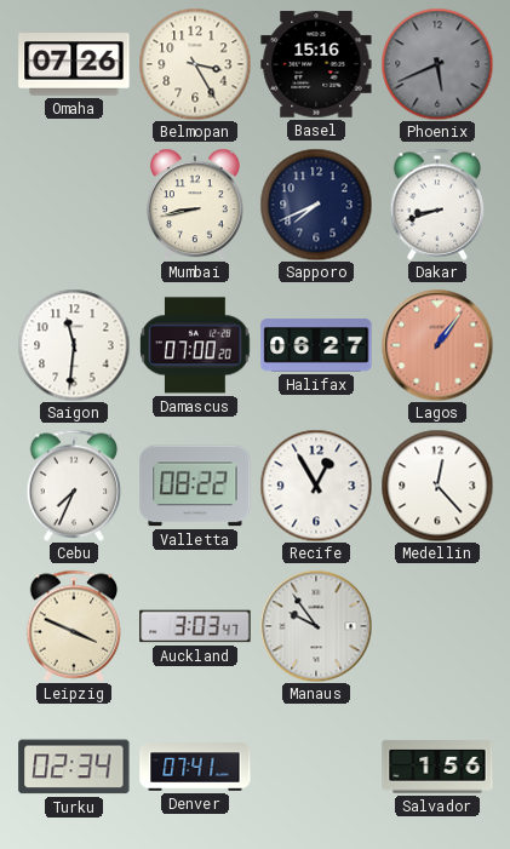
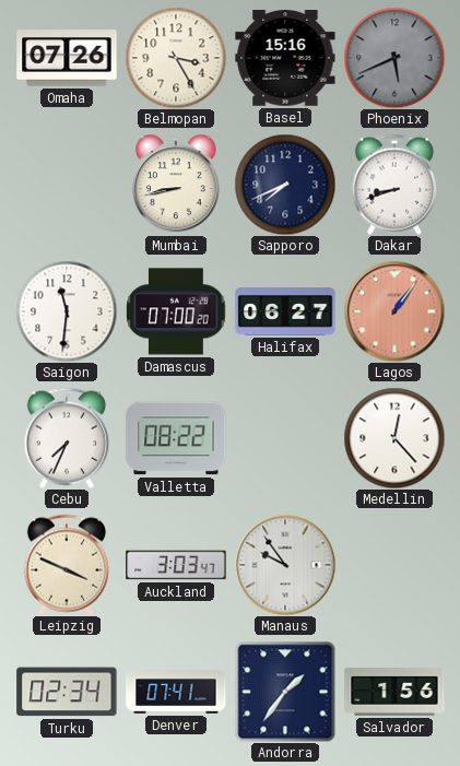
Recife: 12:55 -> none (316, 486)
Andorra: none -> 1:36 (285, 692)
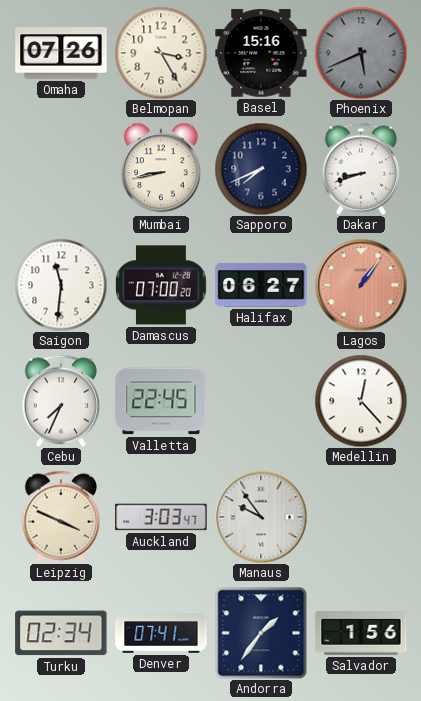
Valletta: 08:22 -> 22:45 (161, 401)
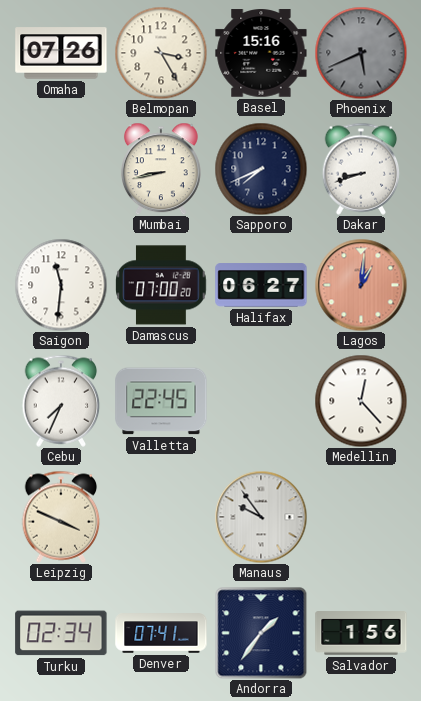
Lagos: 1:06 -> 1:01 (361, 285)
Auckland: 3:03 -> none (161, 517)
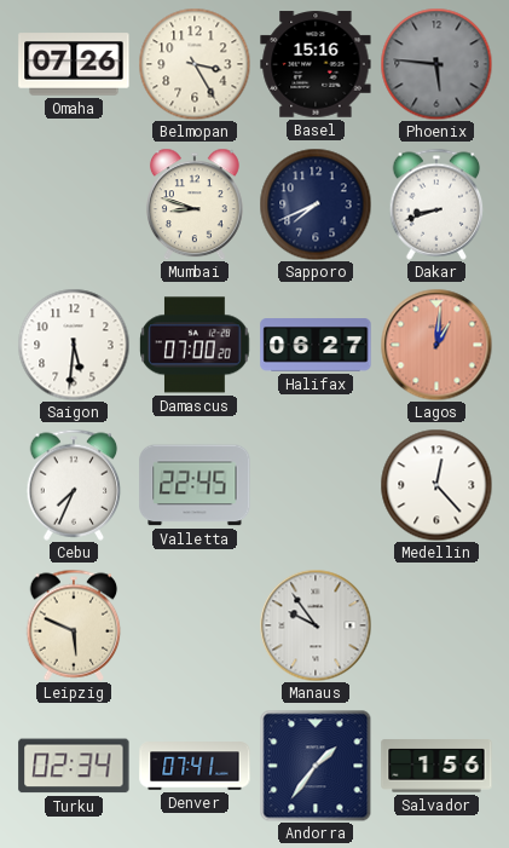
Phoenix: 5:41 -> 5:46 (436, 64)
Mumbai: 8:43 -> 8:48 (195, 204)
Saigon: 11:31 -> 5:31 (74, 345)
Leipzig: 3:49 -> 5:49 (74, 625)
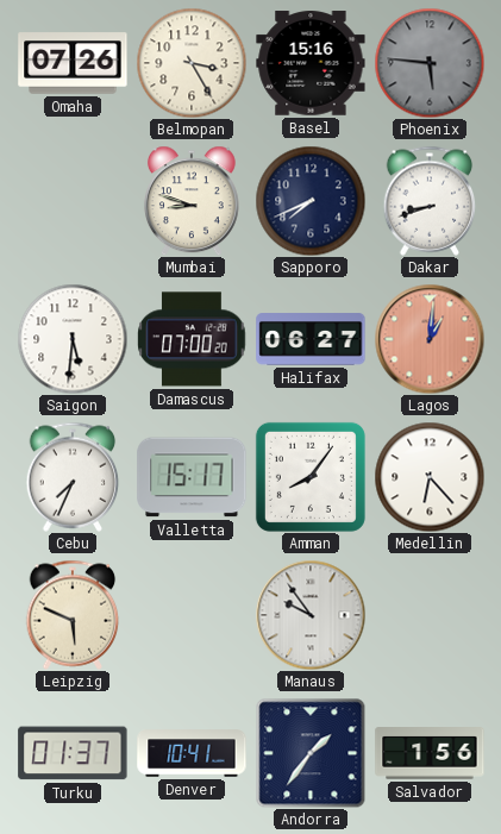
Valletta: 22:45 -> 15:17 (192, 477)
Amman: none -> 8:06 (311, 477)
Medellin: 12:23 -> 6:23 (430, 477)
Turku: 02:34 -> 01:37 (73, 753)
Denver: 07:41 -> 10:41 (192, 753)
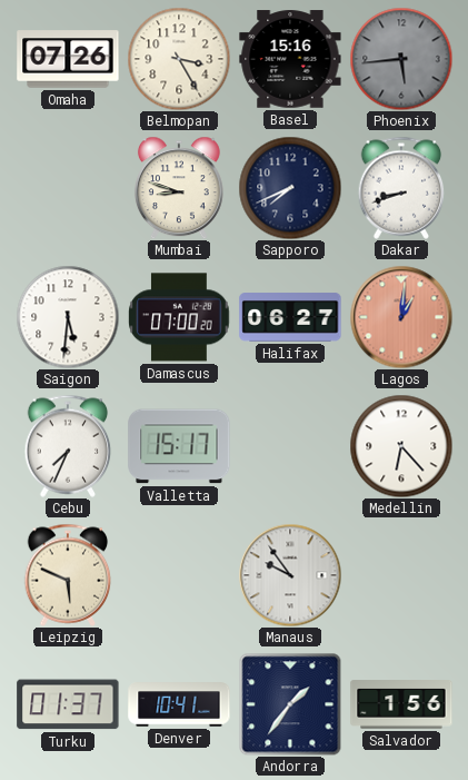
Phoenix: 5:46 -> 5:44 (401, 59)
Amman: 8:06 -> none (311, 477)
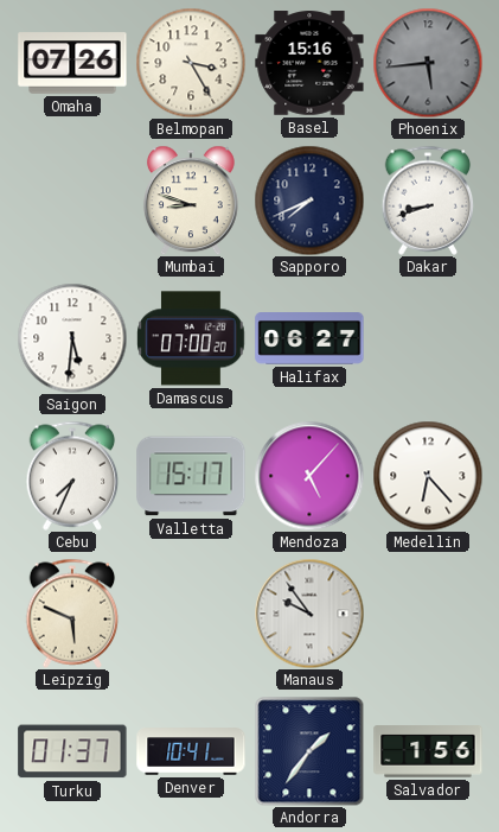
Lagos: 1:01 -> none (401, 317)
Mendoza: none -> 5:07 (309, 476)
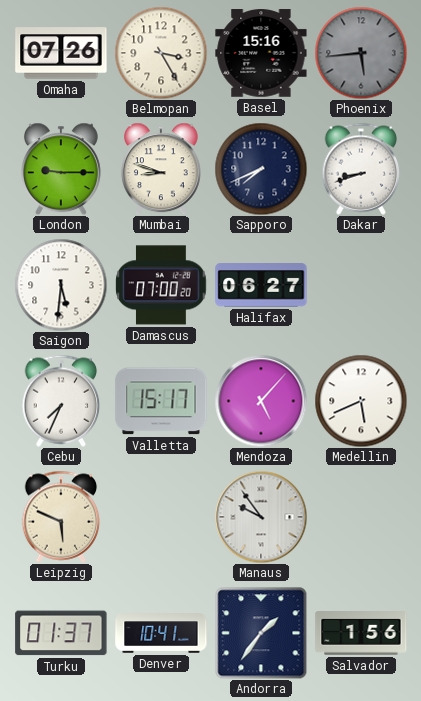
London: none -> 9:15 (61, 169)
Medellin: 6:23 -> 5:41 (361, 401)
